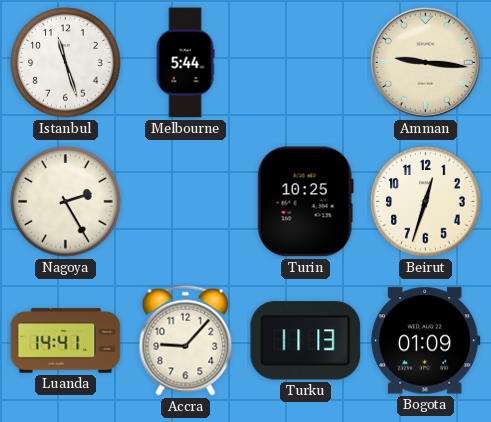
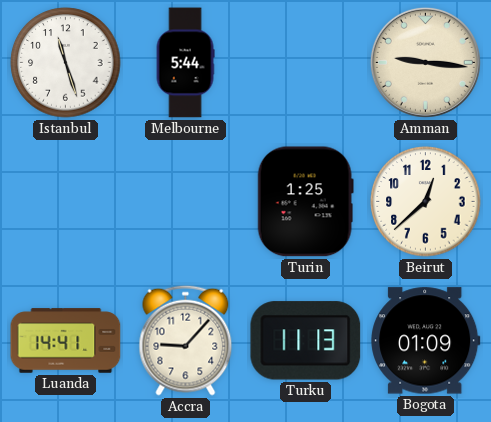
Nagoya: 2:25 -> none (66, 202)
Turin: 10:25 -> 1:25 (305, 202)
Beirut: 12:33 -> 12:38 (426, 202)
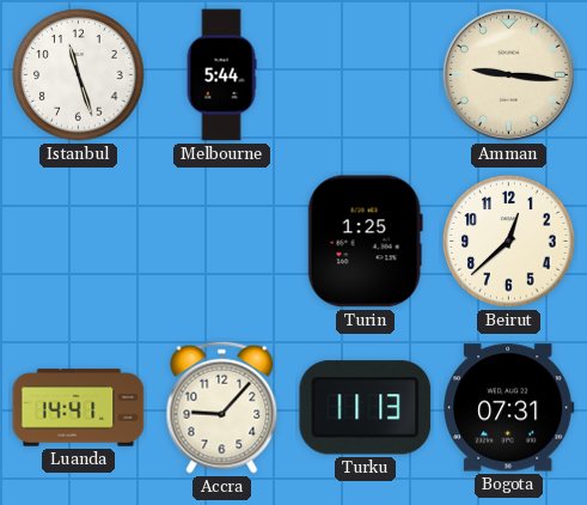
Bogota: 01:09 -> 07:31 (509, 408)
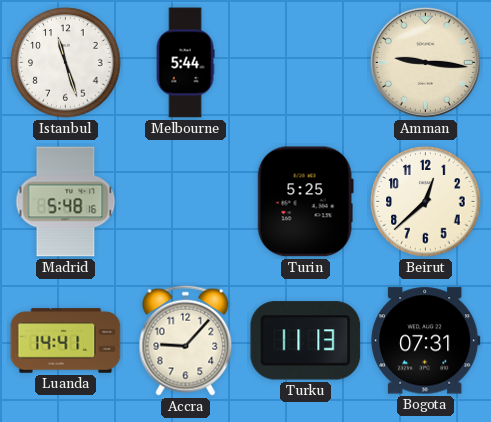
Madrid: none -> 5:48 (66, 202)
Turin: 1:25 -> 5:25 (305, 202)
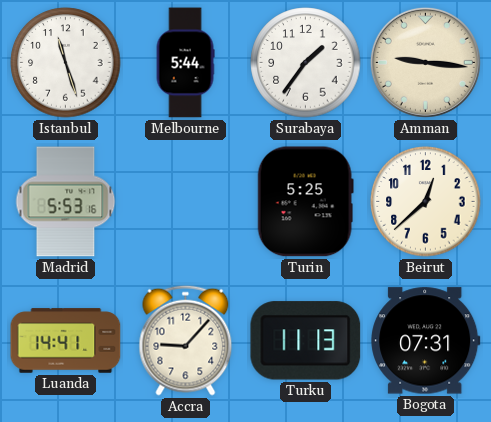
Surabaya: none -> 1:36 (306, 63)
Madrid: 5:48 -> 5:53 (66, 202)
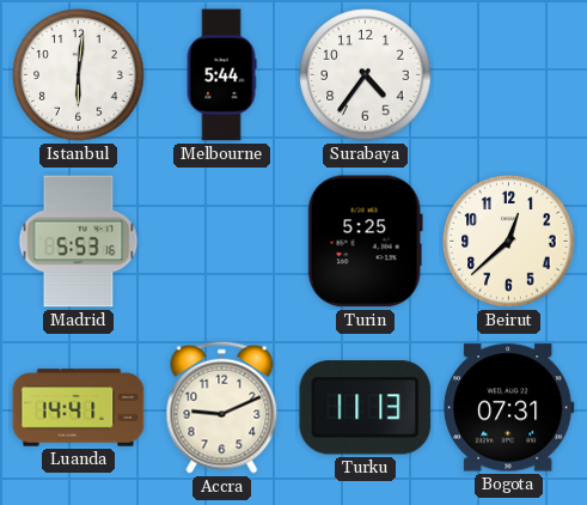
Istanbul: 11:27 -> 6:01 (79, 75)
Surabaya: 1:36 -> 4:36 (366, 75)
Amman: 9:16 -> none (425, 62)
Accra: 9:07 -> 9:11 (222, 407)
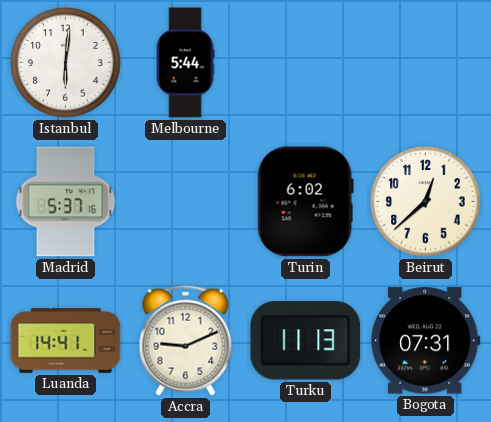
Surabaya: 4:36 -> none (366, 75)
Madrid: 5:53 -> 5:37 (66, 202)
Turin: 5:25 -> 6:02 (305, 202)
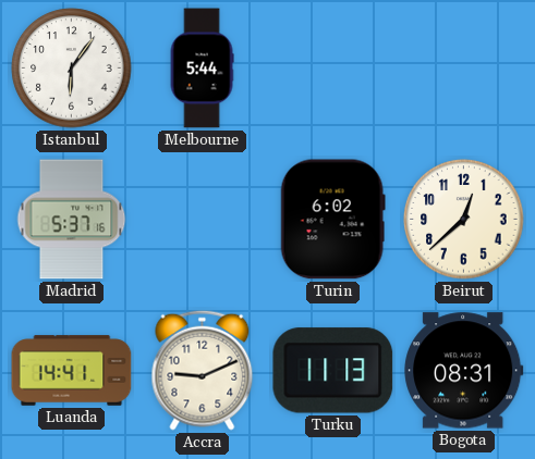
Istanbul: 6:01 -> 6:06 (72, 69)
Bogota: 07:31 -> 08:31 (464, 371)
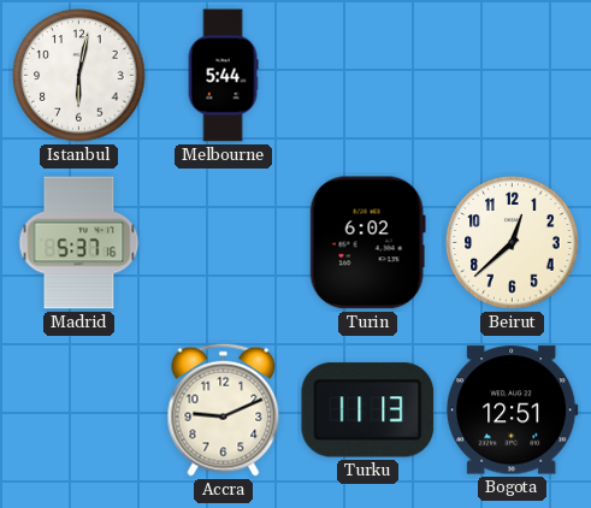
Istanbul: 6:06 -> 6:02 (79, 76)
Luanda: 14:41 -> none (72, 371)
Bogota: 08:31 -> 12:51 (513, 410)
